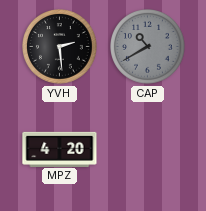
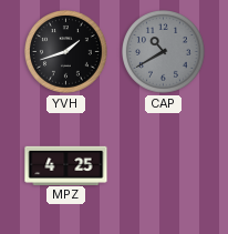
YVH: 2:29 -> 1:42 (66, 52)
MPZ: 4:20 -> 4:25 (66, 165)
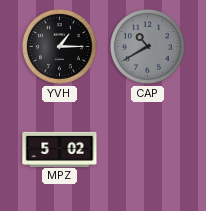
YVH: 1:42 -> 1:15 (60, 47)
MPZ: 4:25 -> 5:02 (60, 149)
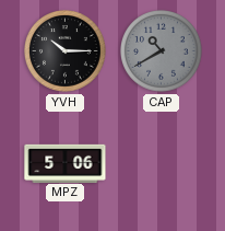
YVH: 1:15 -> 10:15 (66, 51)
MPZ: 5:02 -> 5:06 (66, 163)
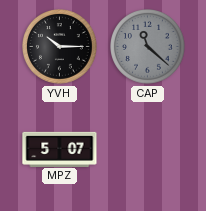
CAP: 10:40 -> 11:22 (148, 47)
MPZ: 5:06 -> 5:07 (60, 149)
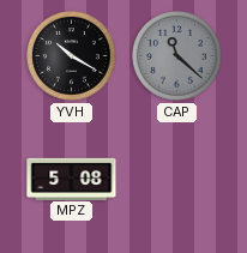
YVH: 10:15 -> 10:20 (72, 56)
MPZ: 5:07 -> 5:08 (72, 179)
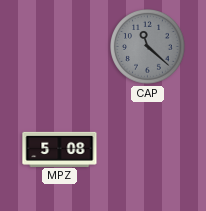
YVH: 10:20 -> none (72, 56)
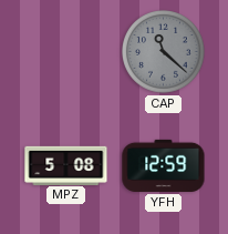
YFH: none -> 12:59 (164, 165)
